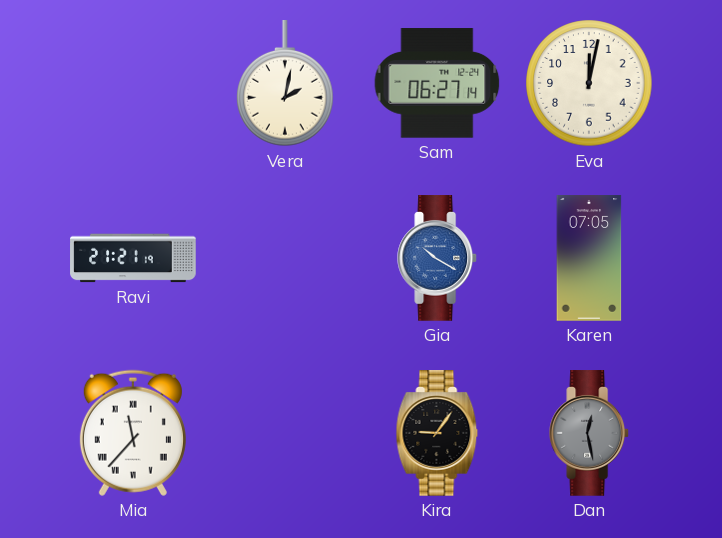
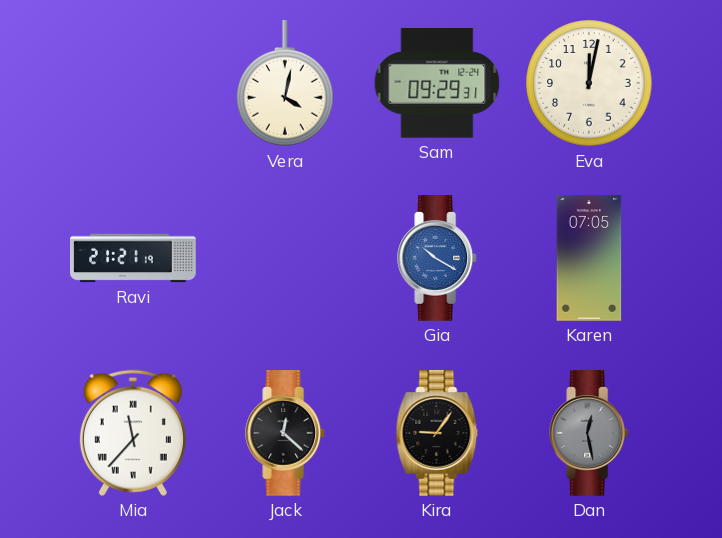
Vera: 2:02 -> 4:02 (285, 84)
Sam: 06:27 -> 09:29 (437, 83)
Jack: none -> 12:22 (286, 433)
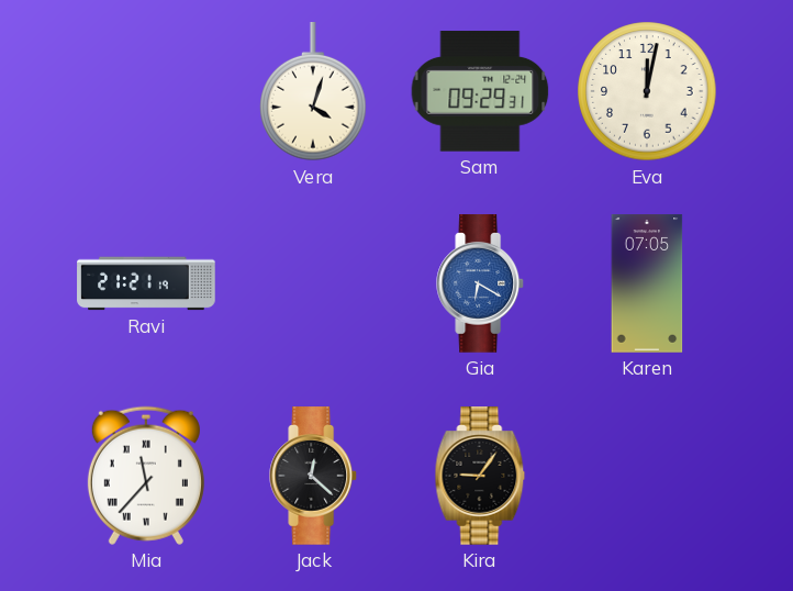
Vera: 4:02 -> 4:03 (313, 92)
Gia: 10:20 -> 6:20 (481, 283)
Dan: 12:28 -> none (590, 433)
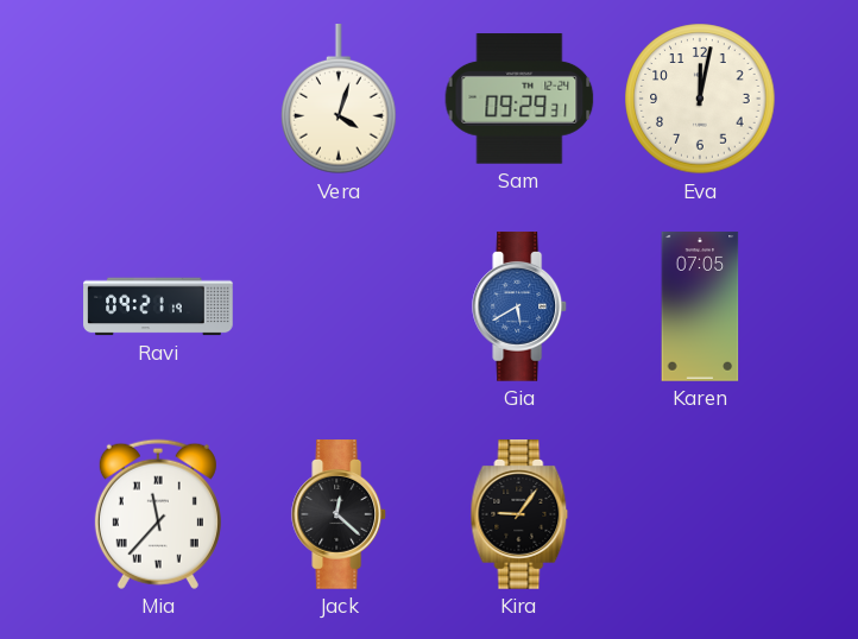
Ravi: 21:21 -> 09:21 (158, 306)
Gia: 6:20 -> 5:40 (521, 306)
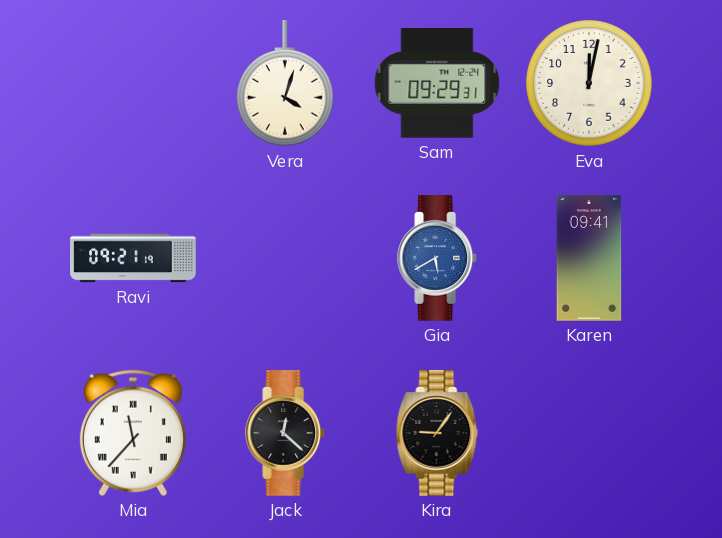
Karen: 07:05 -> 09:41 (589, 258)
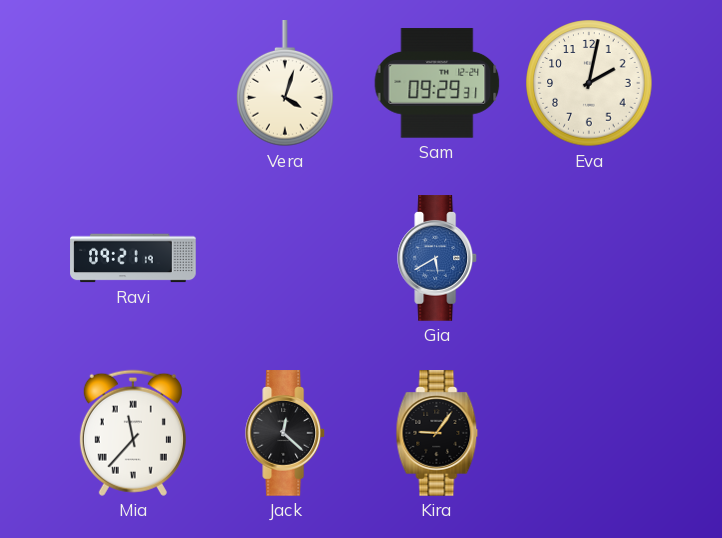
Eva: 12:02 -> 2:02 (589, 83)
Karen: 09:41 -> none (589, 258)
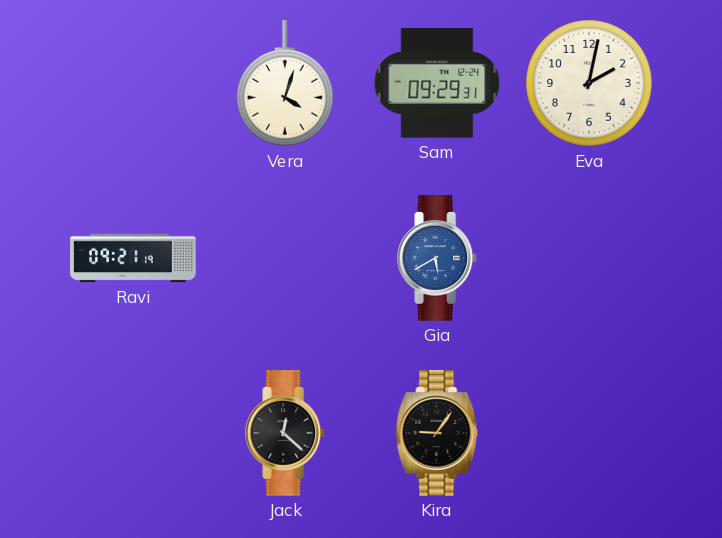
Mia: 11:37 -> none (133, 433)
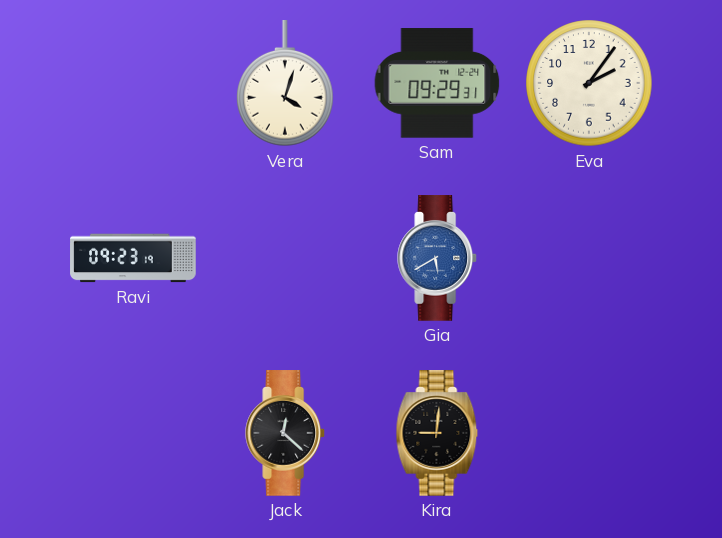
Eva: 2:02 -> 2:06 (589, 83)
Ravi: 09:21 -> 09:23 (133, 258)
Kira: 9:06 -> 9:01 (437, 433)
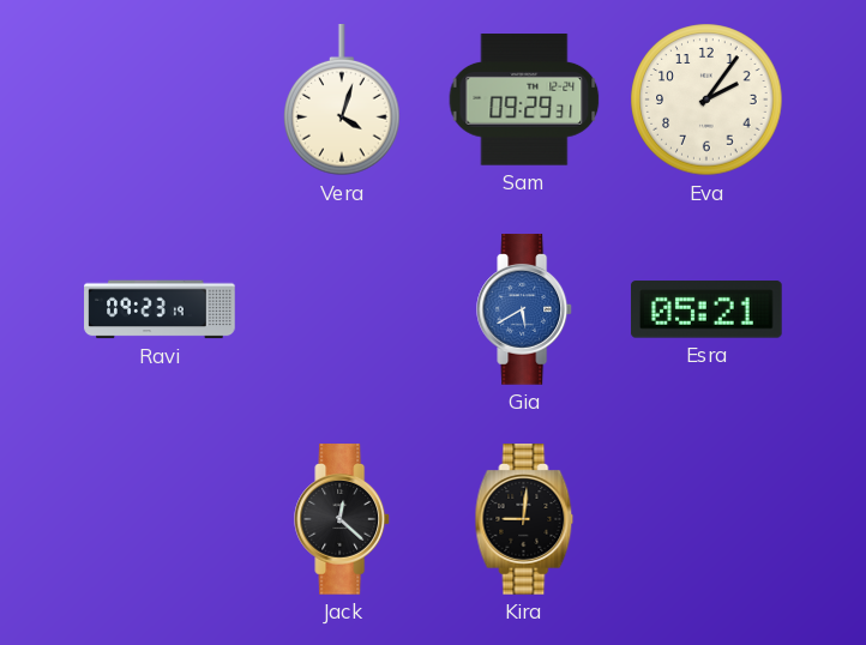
Esra: none -> 05:21 (706, 309)
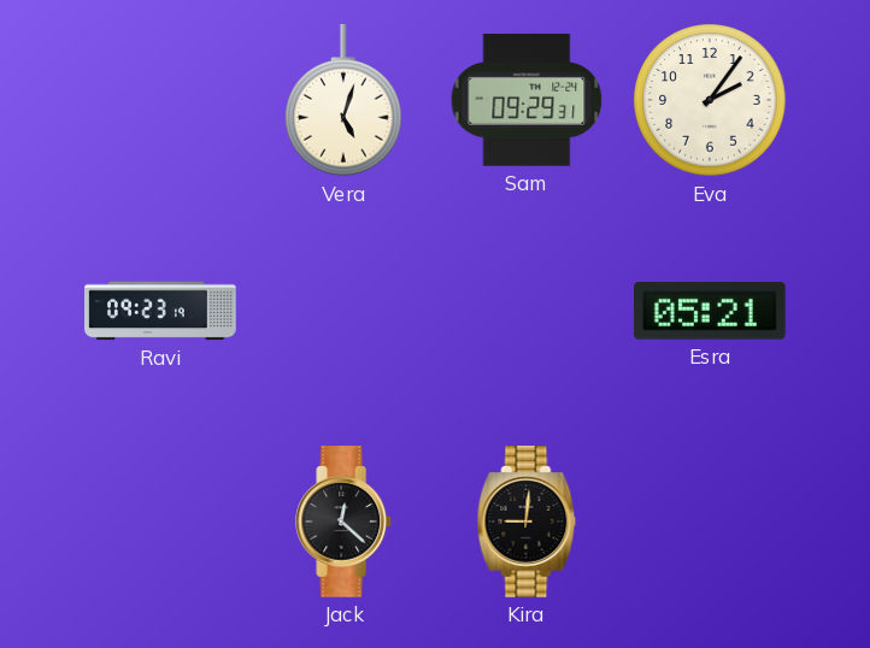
Vera: 4:03 -> 5:03 (343, 101)
Gia: 5:40 -> none (525, 309)
